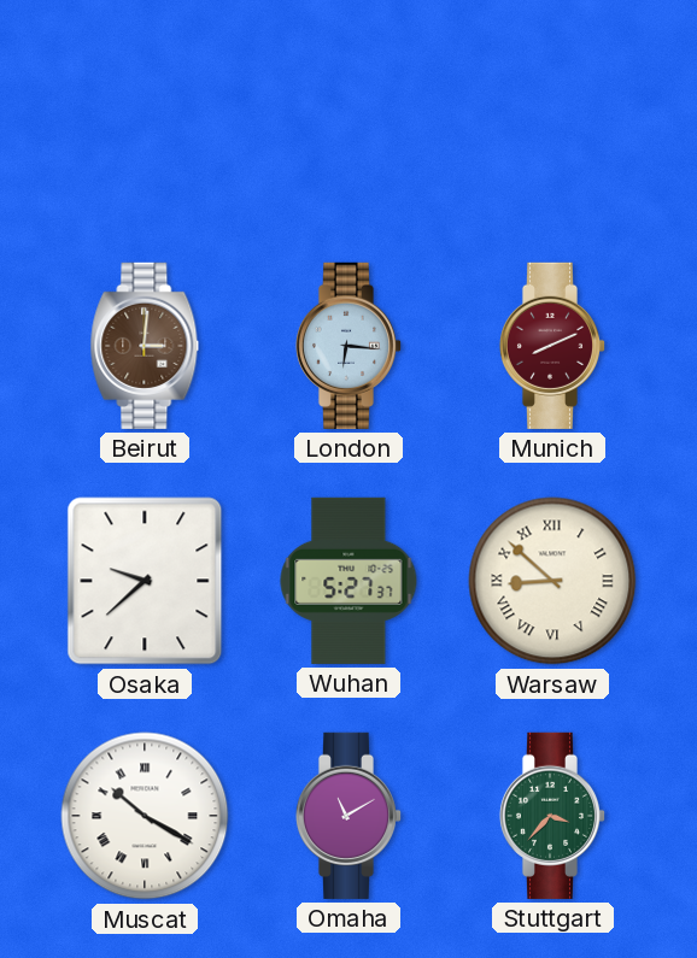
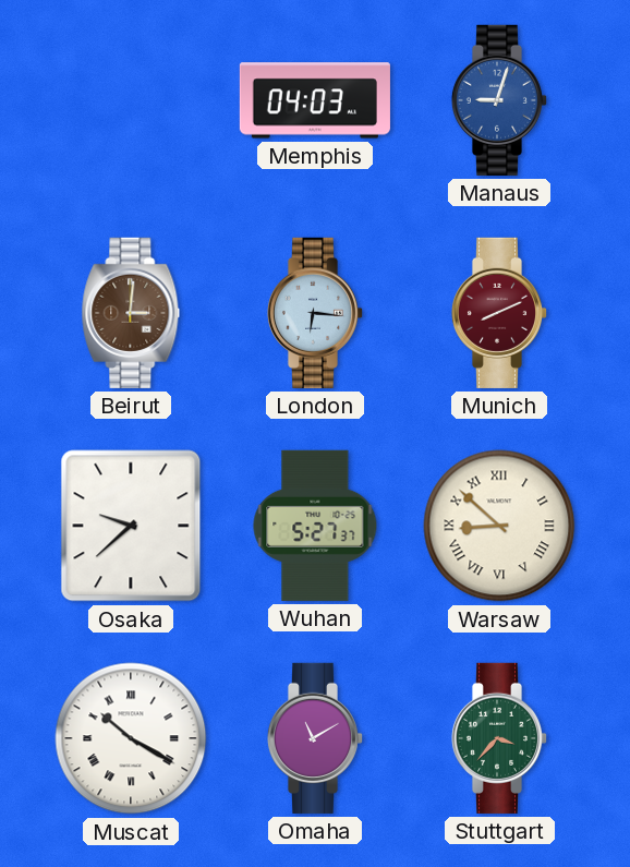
Memphis: none -> 04:03 (315, 100)
Manaus: none -> 9:03 (499, 100)
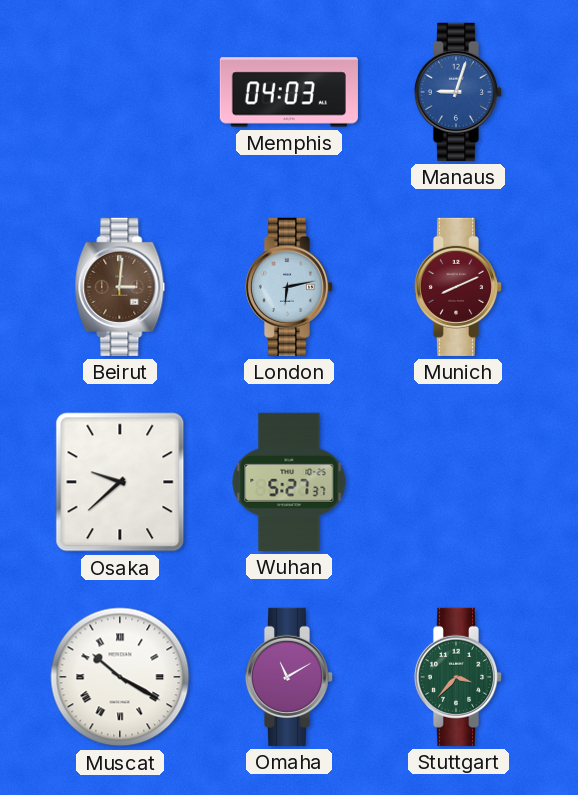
London: 6:16 -> 6:13 (289, 287)
Warsaw: 8:52 -> none (499, 526)
